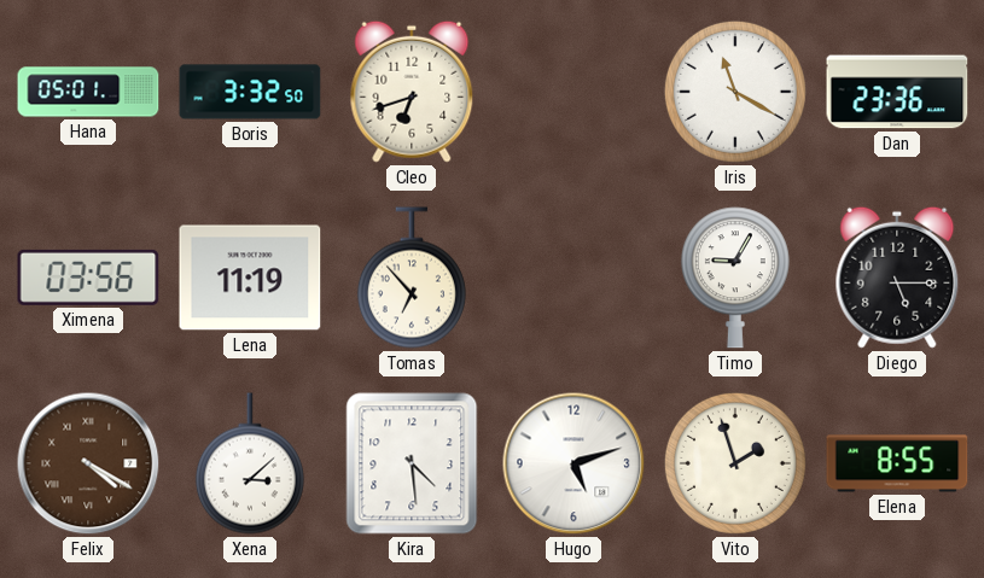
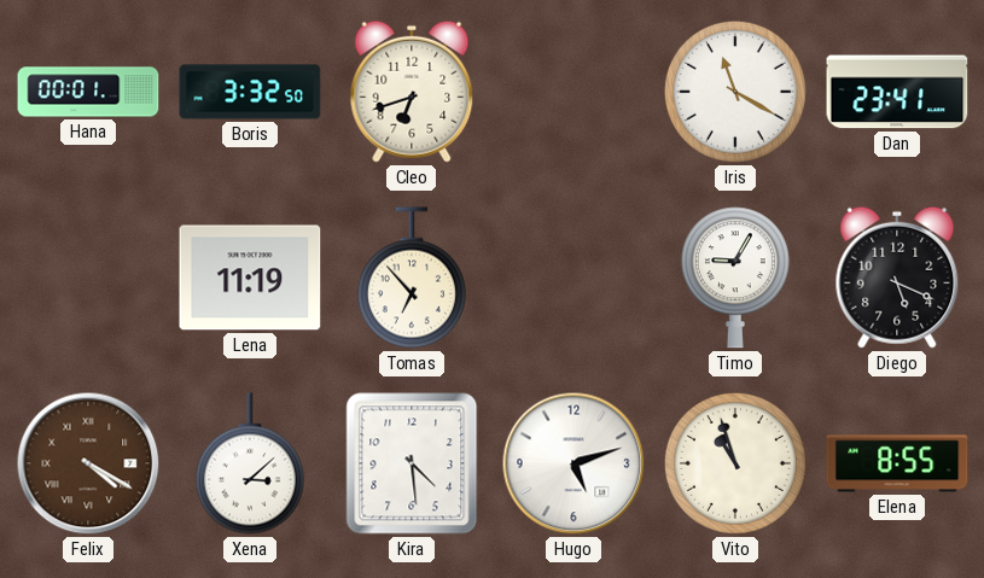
Hana: 05:01 -> 00:01 (88, 92)
Dan: 23:36 -> 23:41 (897, 92)
Ximena: 03:56 -> none (88, 278)
Diego: 5:15 -> 5:19 (897, 278)
Vito: 1:57 -> 10:57 (735, 463)
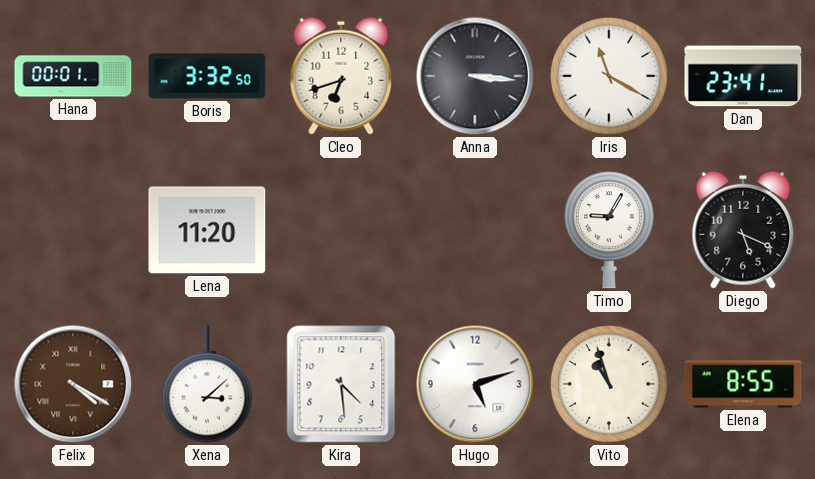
Anna: none -> 3:16 (475, 76)
Lena: 11:19 -> 11:20 (207, 230)
Tomas: 6:53 -> none (412, 278)
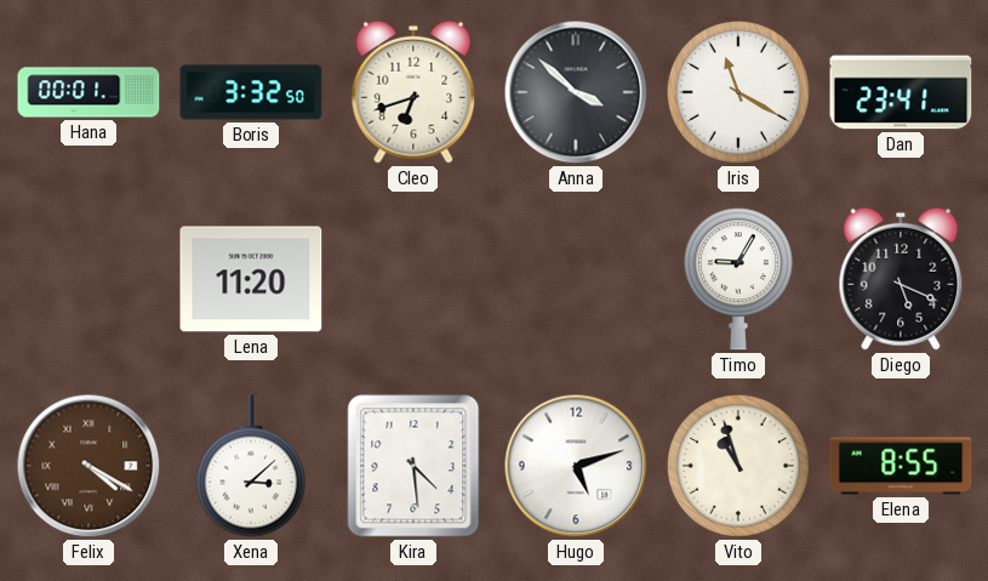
Anna: 3:16 -> 3:52 (576, 92)
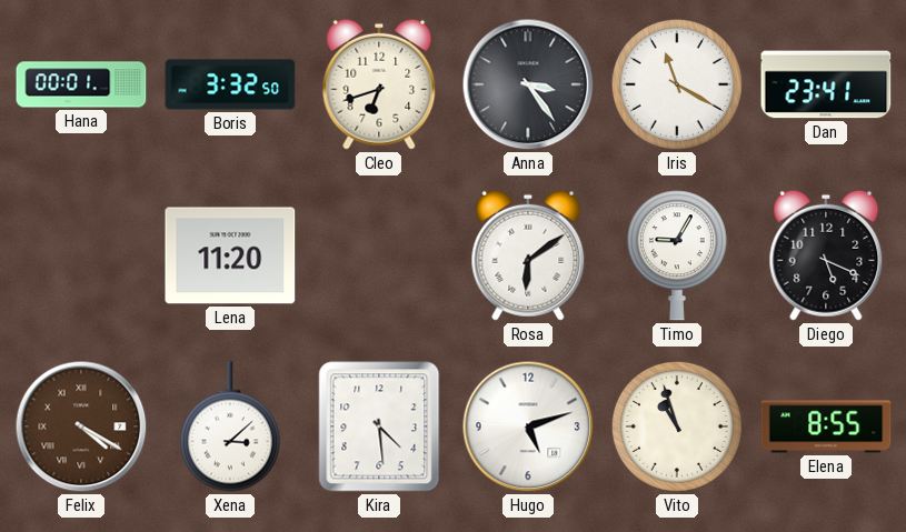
Anna: 3:52 -> 3:24 (528, 84)
Rosa: none -> 6:09 (528, 255)
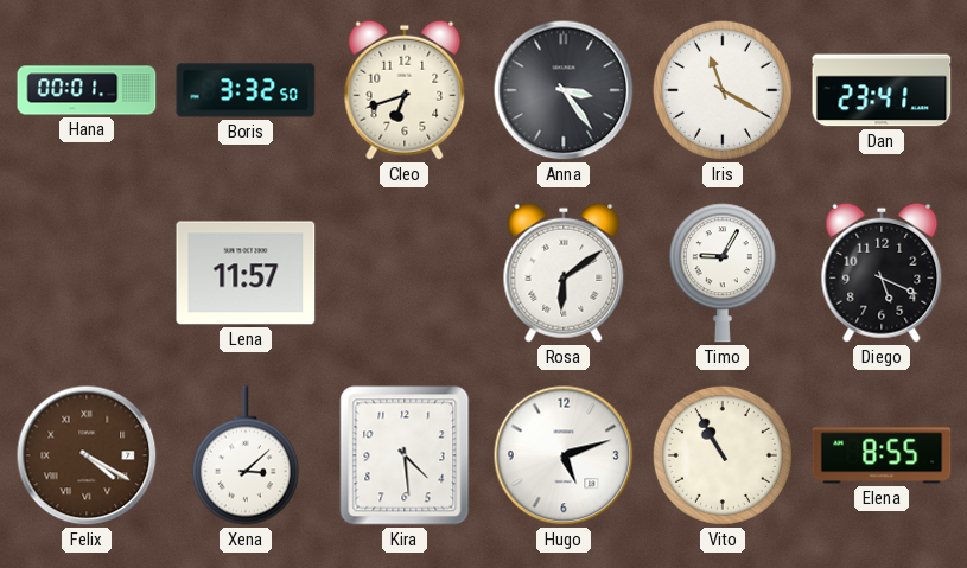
Lena: 11:20 -> 11:57 (246, 273)
Vito: 10:57 -> 10:55 (723, 455)
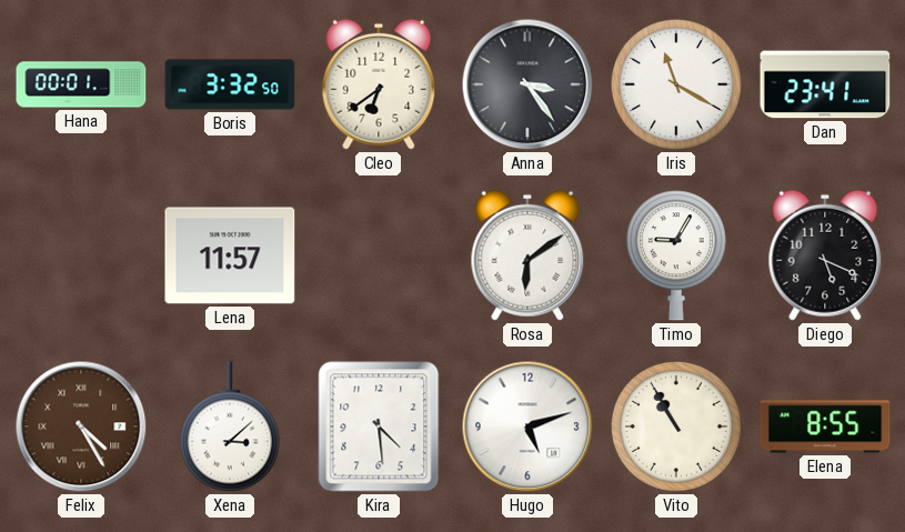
Cleo: 6:42 -> 6:39 (379, 84)
Felix: 4:20 -> 4:25 (81, 426)
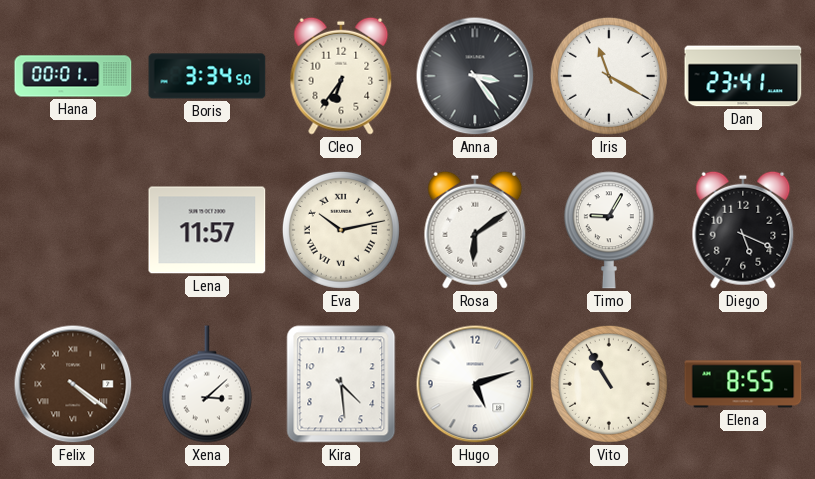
Boris: 3:32 -> 3:34 (207, 76)
Cleo: 6:39 -> 6:36 (341, 76)
Eva: none -> 10:13 (341, 230)
Felix: 4:25 -> 4:21 (73, 384)
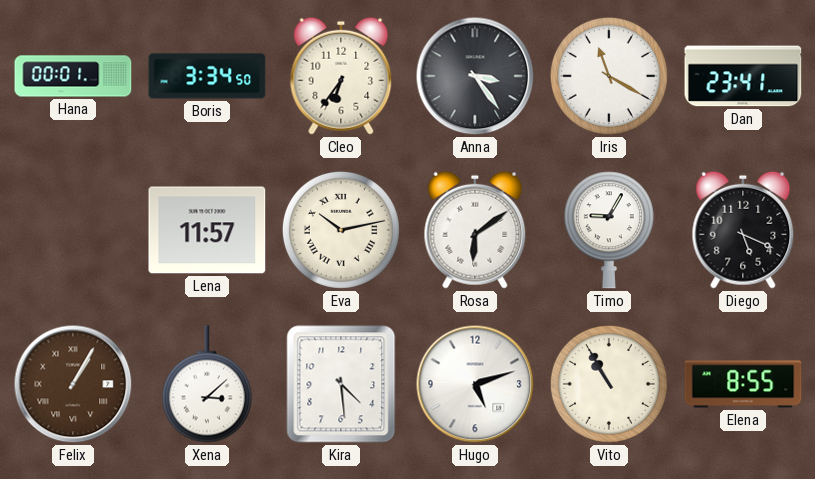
Felix: 4:21 -> 1:05 (73, 384)
